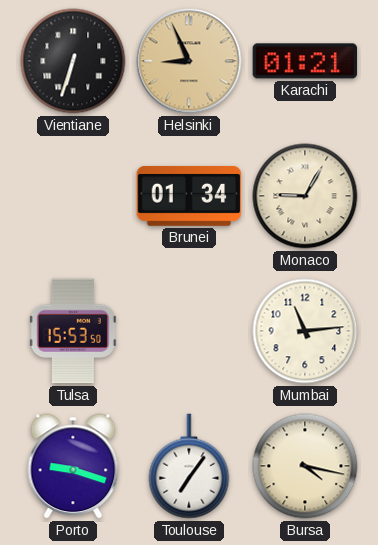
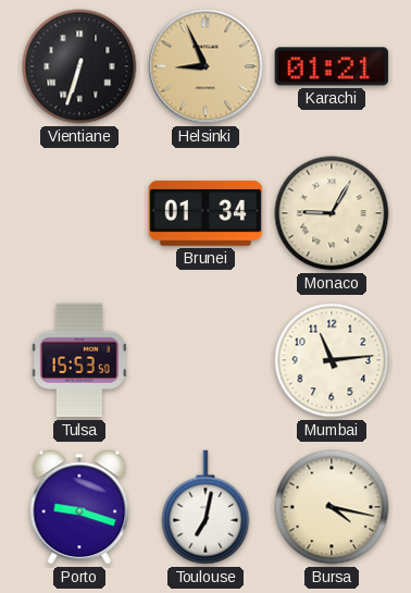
Toulouse: 7:06 -> 7:02 (205, 507)
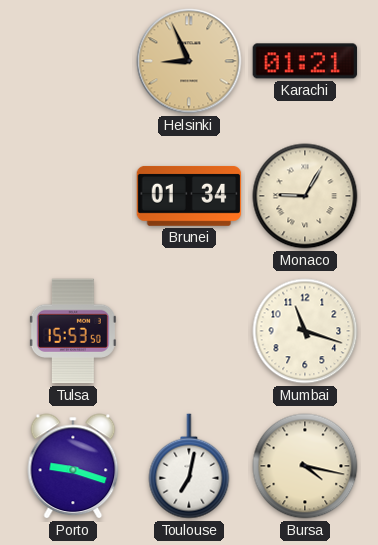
Vientiane: 6:33 -> none (79, 66)
Mumbai: 11:14 -> 11:18 (305, 331)
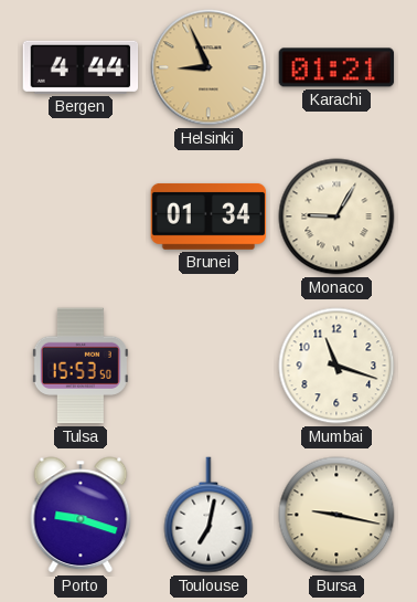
Bergen: none -> 4:44 (81, 67)
Bursa: 4:17 -> 9:17 (336, 515)
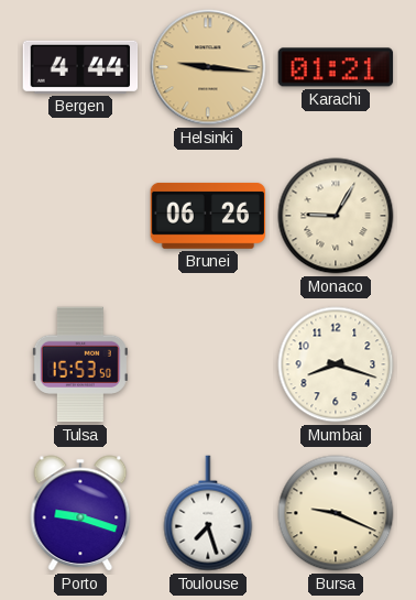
Helsinki: 8:56 -> 9:16 (208, 67)
Brunei: 01:34 -> 06:26 (208, 216)
Mumbai: 11:18 -> 8:18 (336, 364)
Toulouse: 7:02 -> 7:27 (208, 513)
Bursa: 9:17 -> 9:19 (336, 513)
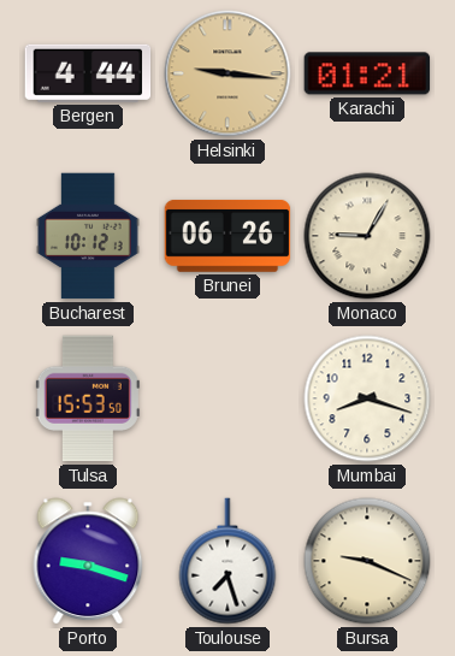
Bucharest: none -> 10:12 (88, 236)
